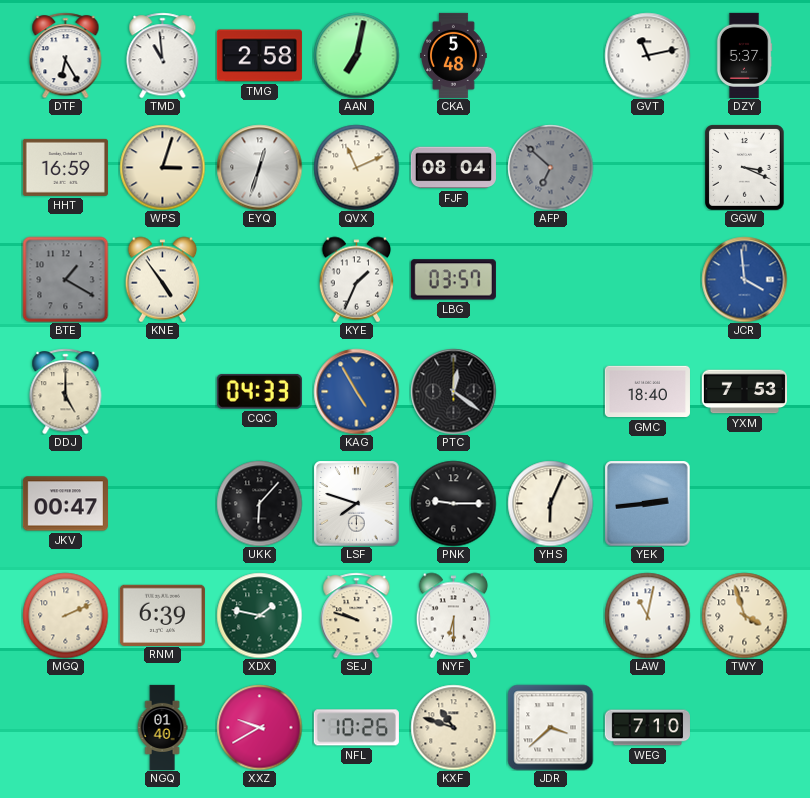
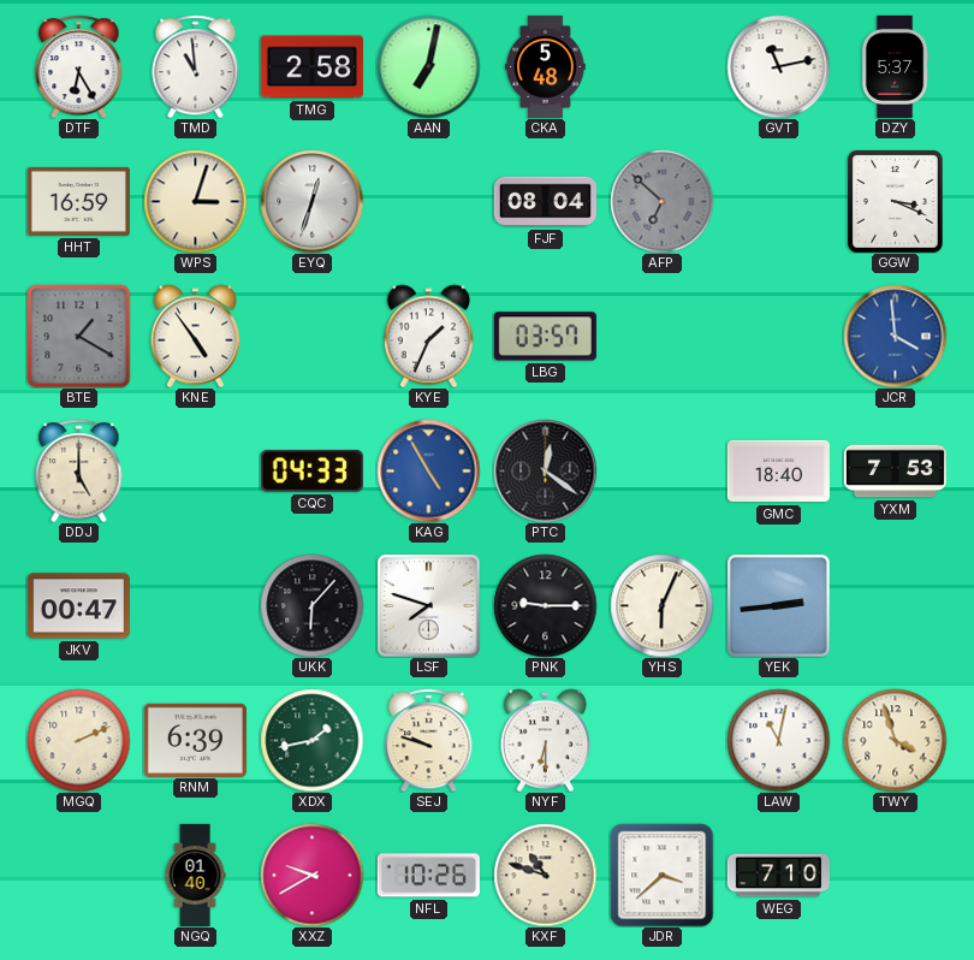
QVX: 11:11 -> none (356, 167)
XDX: 1:47 -> 1:43 (311, 740)
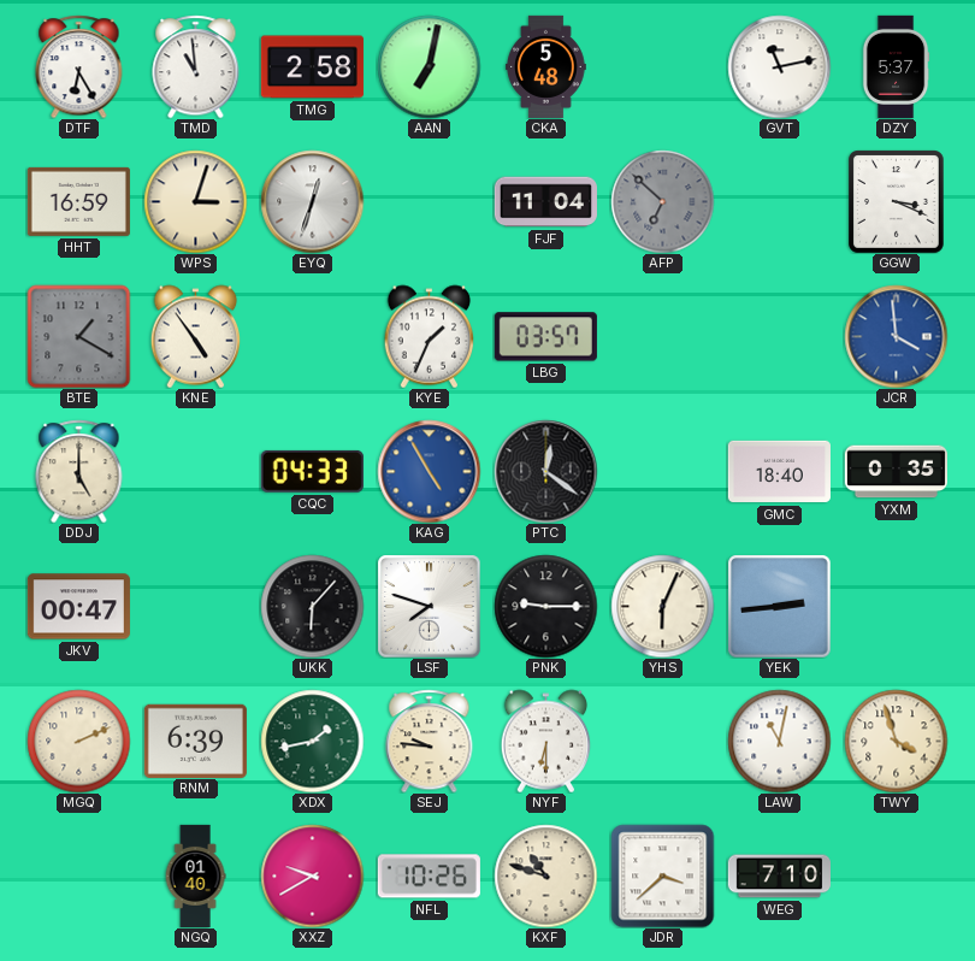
FJF: 08:04 -> 11:04 (545, 202)
YXM: 7:53 -> 0:35 (896, 472)
SEJ: 9:48 -> 9:46 (430, 741)
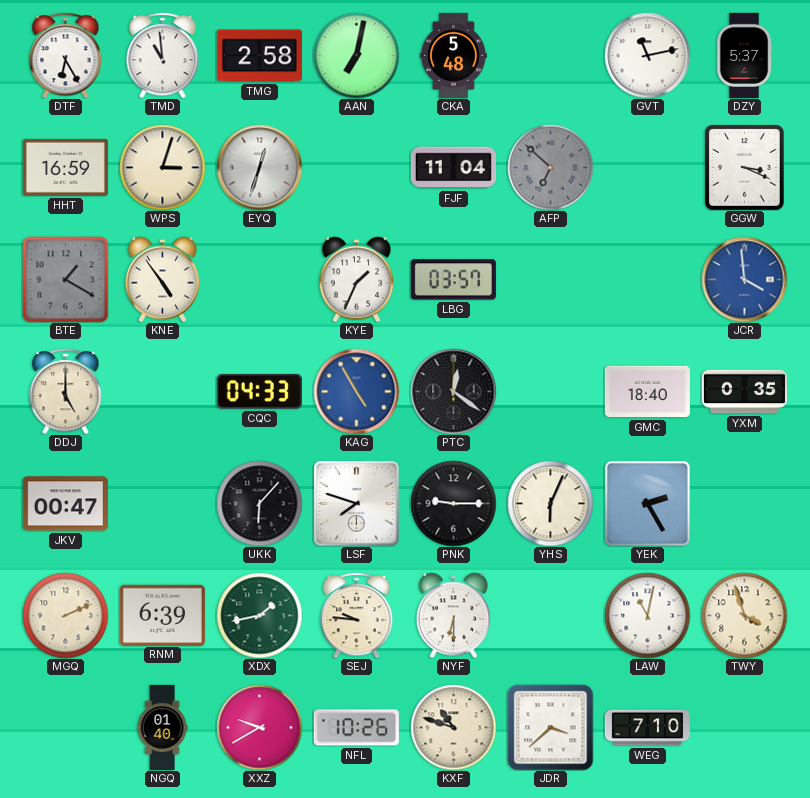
YEK: 2:44 -> 2:25 (647, 503)
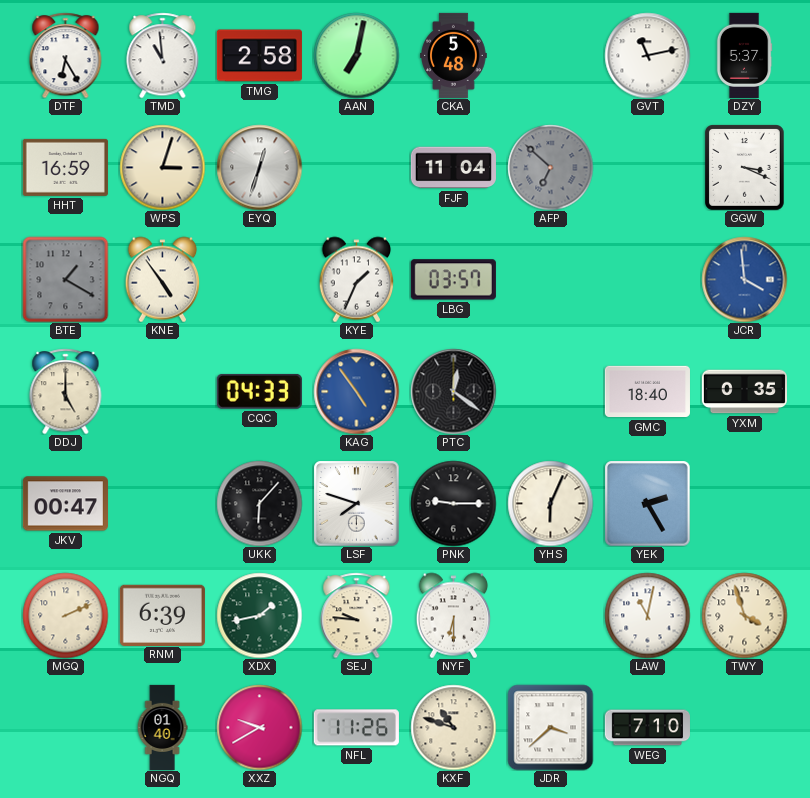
KAG: 4:55 -> 4:54 (356, 391)
NFL: 10:26 -> 11:26 (356, 728)
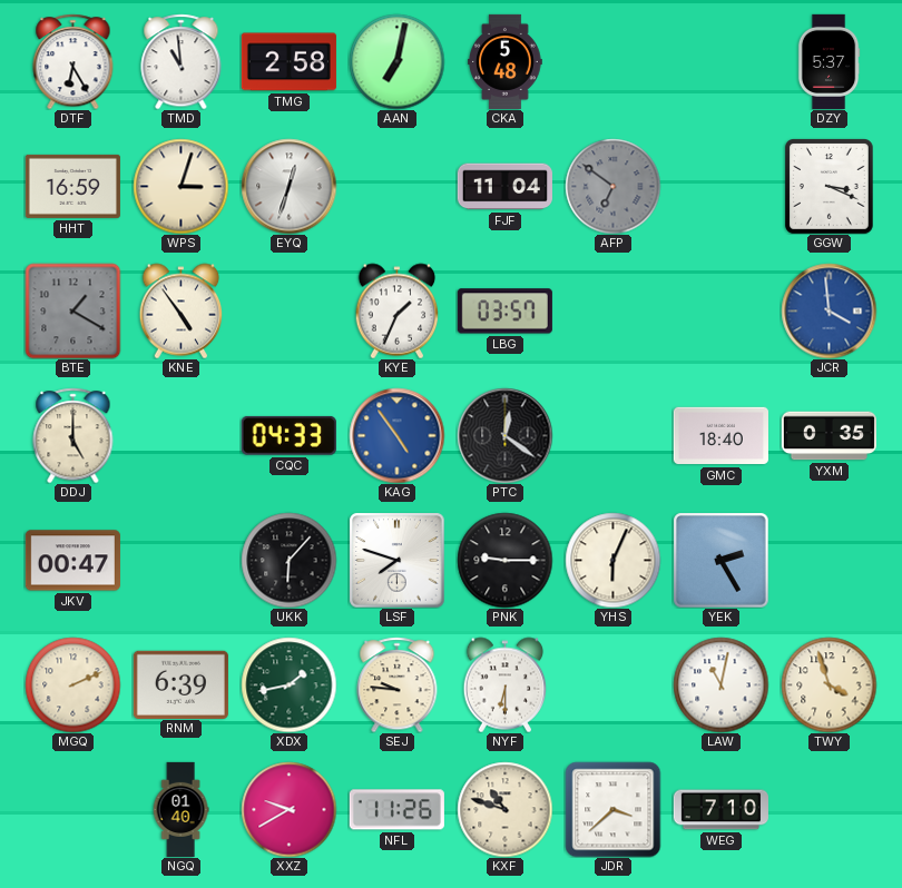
GVT: 11:13 -> none (647, 55)
AFP: 6:52 -> 6:51 (612, 186)
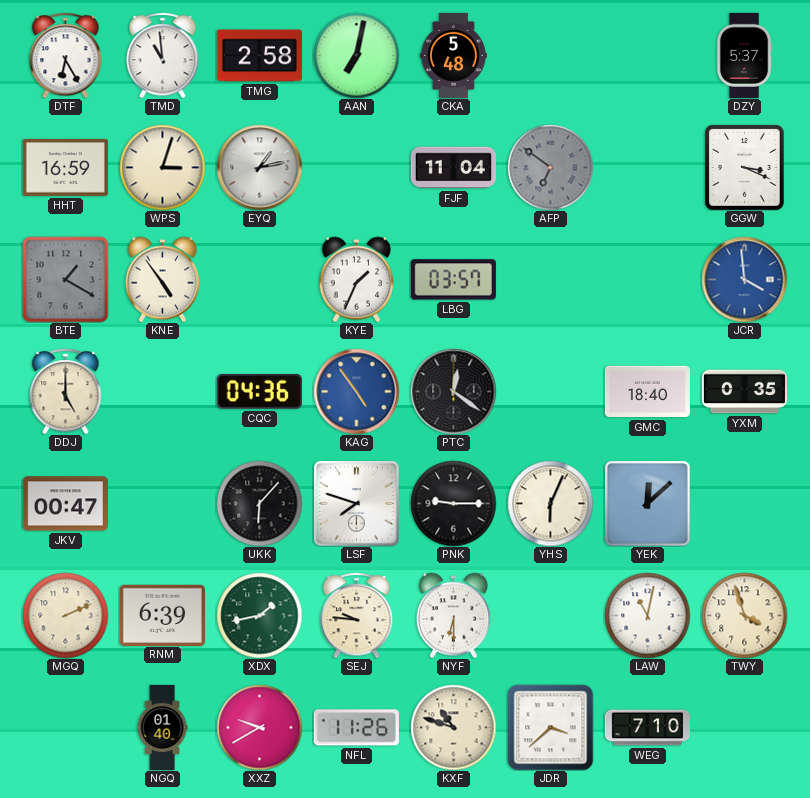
EYQ: 12:33 -> 1:13 (259, 167)
CQC: 04:33 -> 04:36 (259, 391)
YEK: 2:25 -> 12:08 (647, 503)
